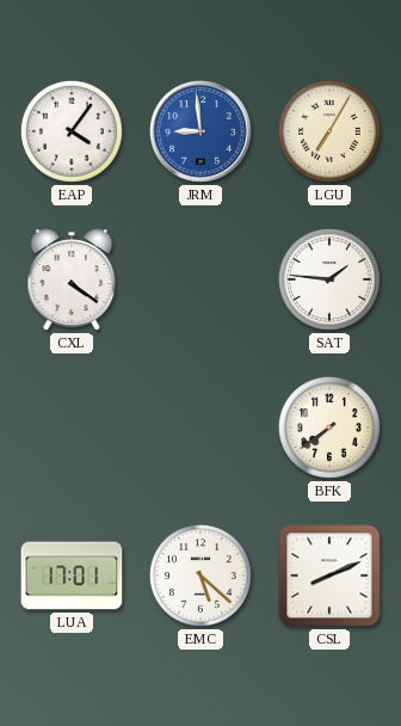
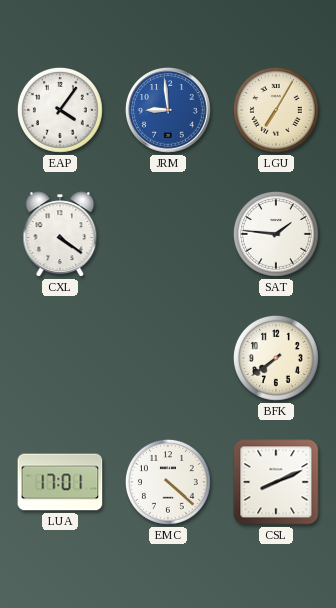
EMC: 5:22 -> 4:22 (168, 482)
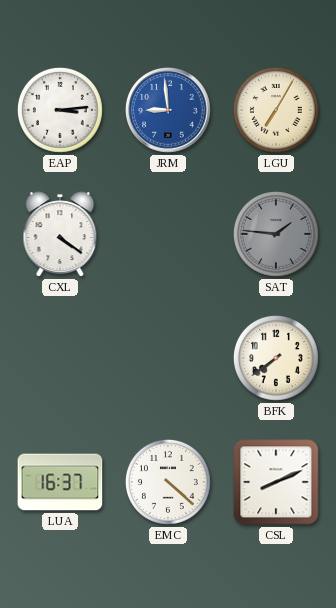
EAP: 4:06 -> 3:14 (60, 110)
SAT dial: white -> grey (276, 234)
LUA: 17:01 -> 16:37 (60, 482)
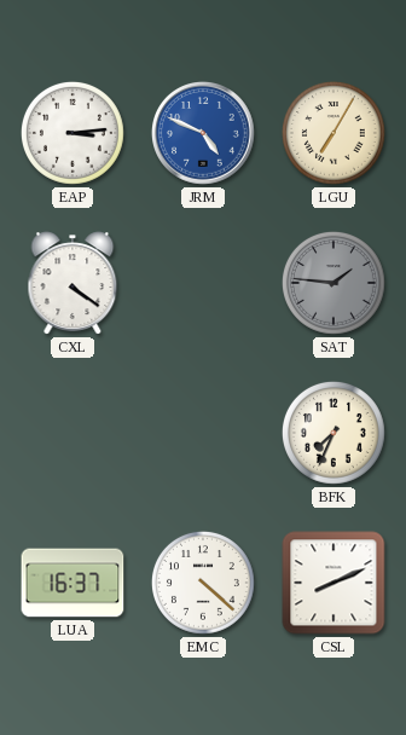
JRM: 8:59 -> 4:49 (203, 133)
BFK: 7:39 -> 7:34 (333, 433)
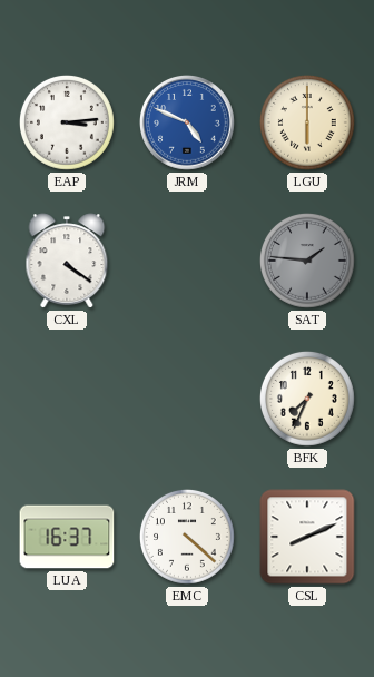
LGU: 7:05 -> 6:00 (307, 122)
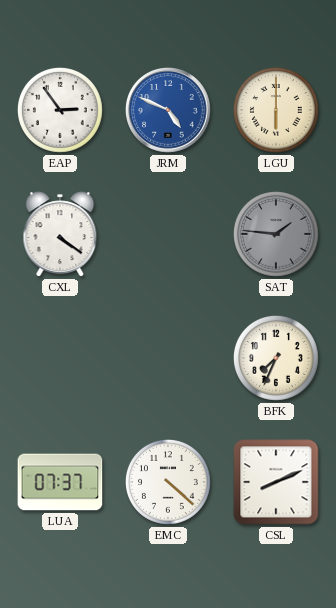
EAP: 3:14 -> 2:54 (60, 110)
LUA: 16:37 -> 07:37 (60, 482)
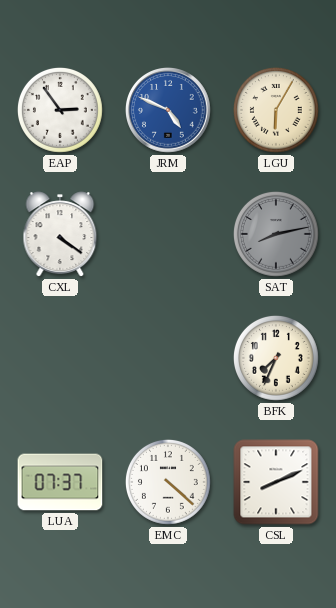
LGU: 6:00 -> 6:05 (276, 110)
SAT: 1:46 -> 8:13 (276, 234)
